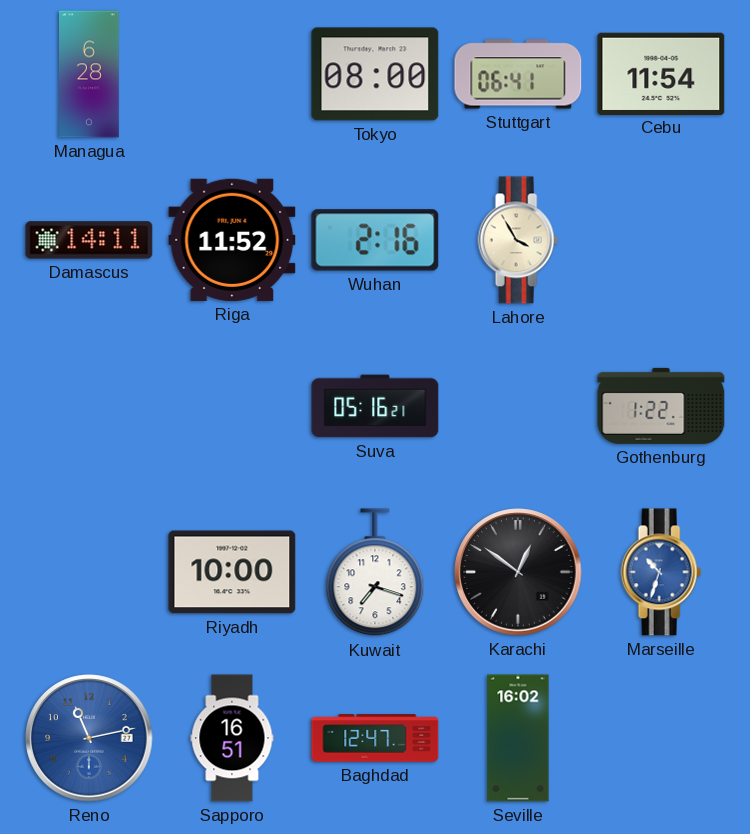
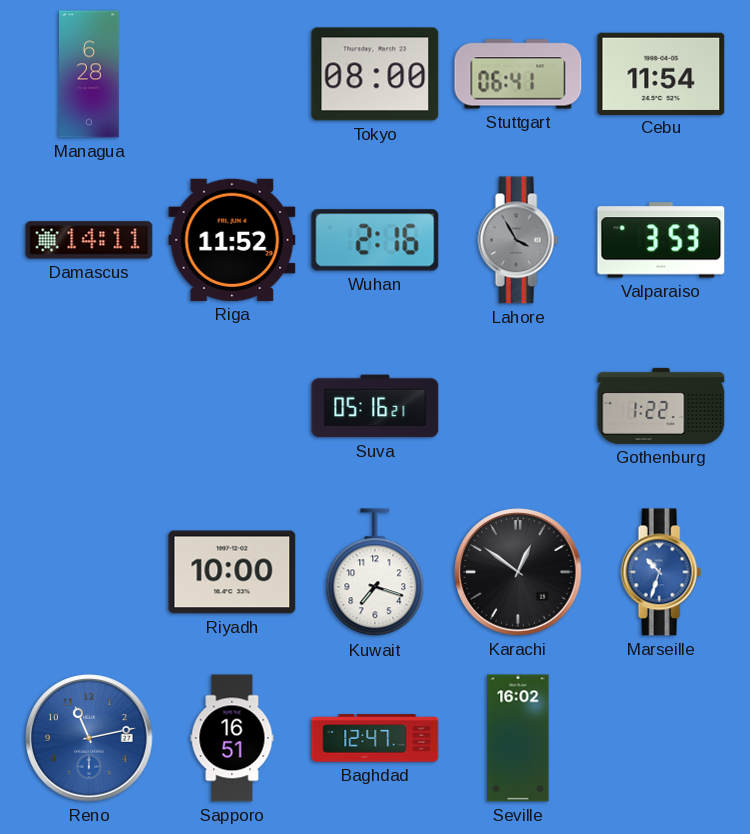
Lahore dial: cream -> grey (518, 240)
Valparaiso: none -> 3:53 (661, 240)
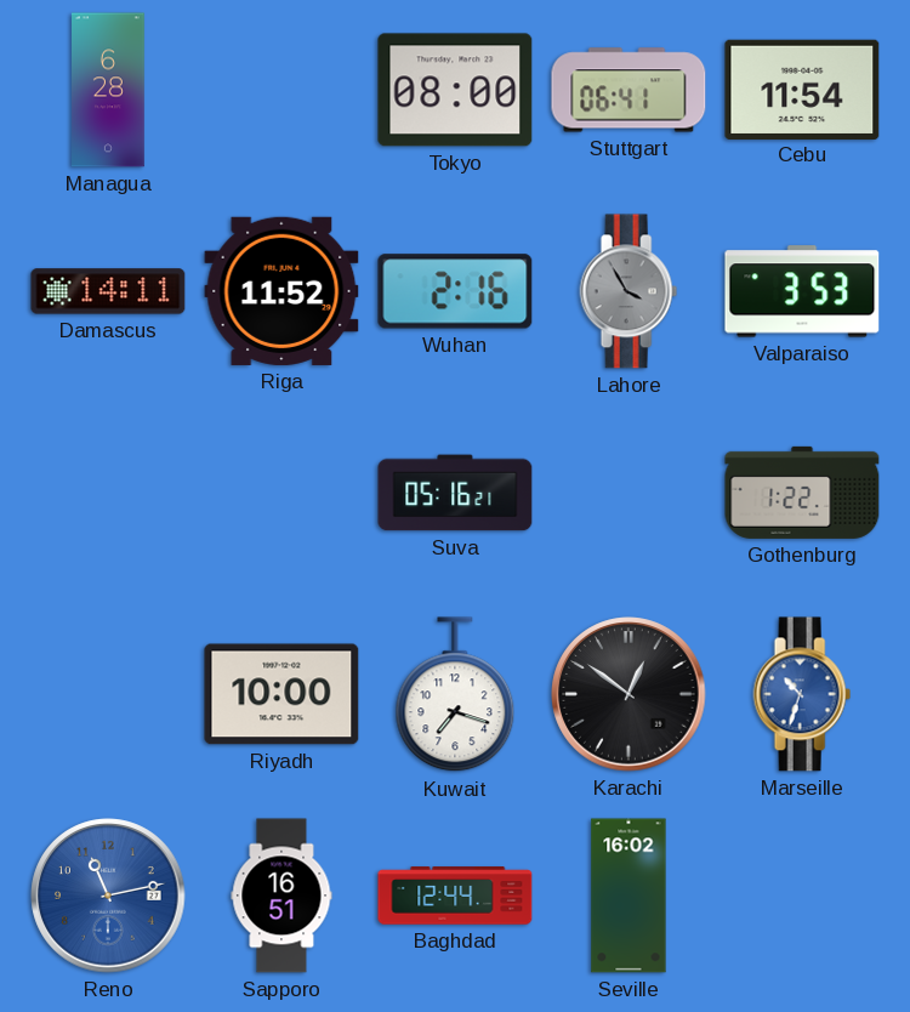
Baghdad: 12:47 -> 12:44 (455, 896)
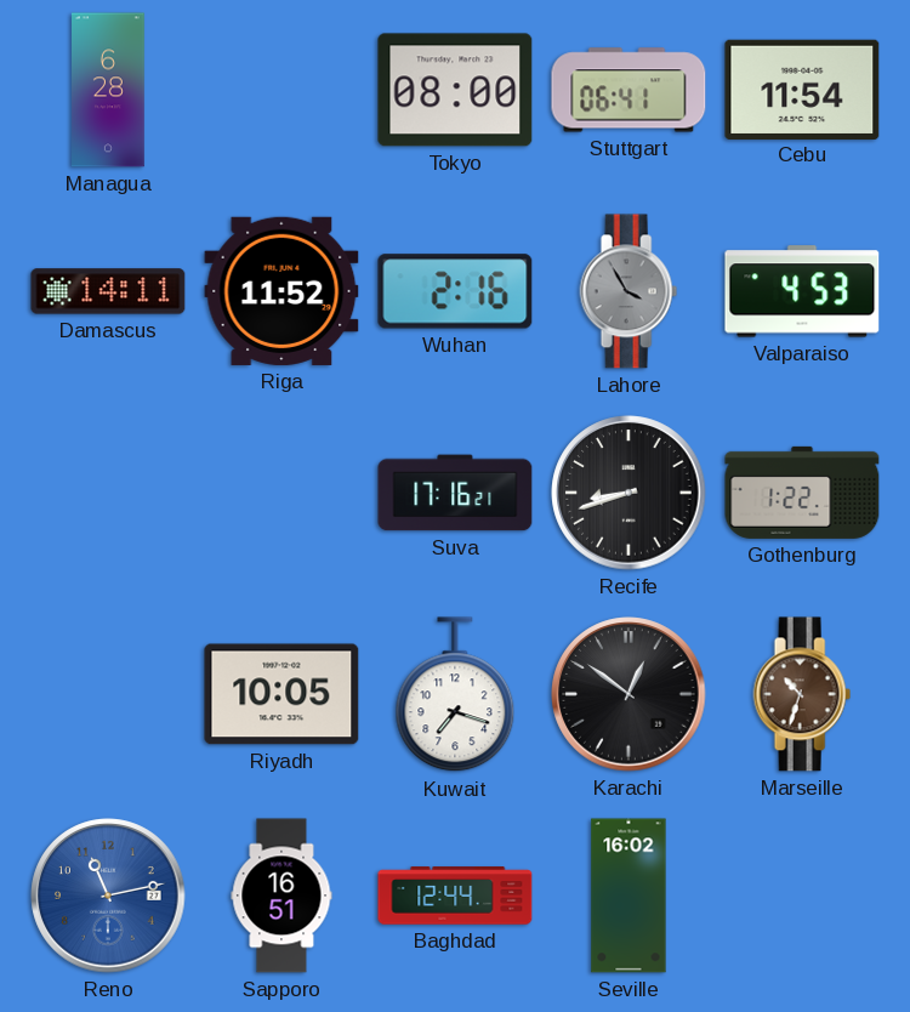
Valparaiso: 3:53 -> 4:53 (802, 291)
Suva: 05:16 -> 17:16 (455, 493)
Recife: none -> 8:42 (629, 493)
Riyadh: 10:00 -> 10:05 (281, 694)
Marseille dial: blue -> brown (802, 694)
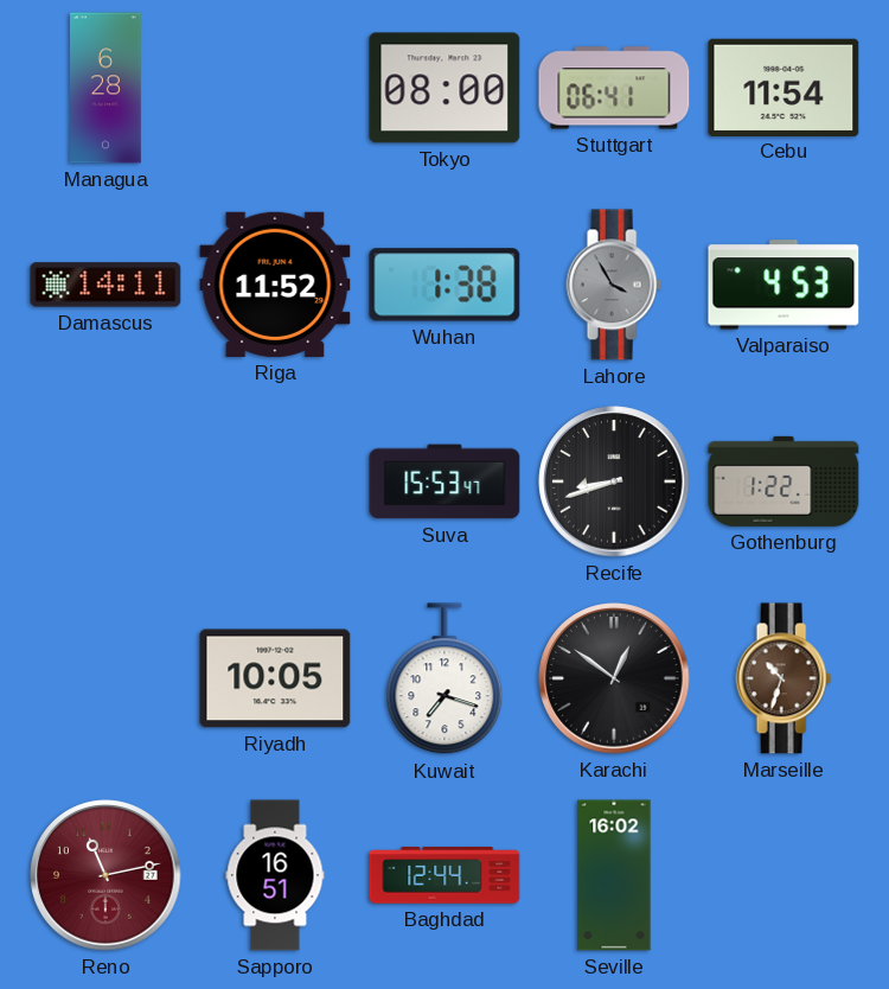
Wuhan: 2:16 -> 1:38 (444, 285)
Suva: 17:16 -> 15:53 (444, 481)
Reno dial: blue -> burgundy (105, 875)
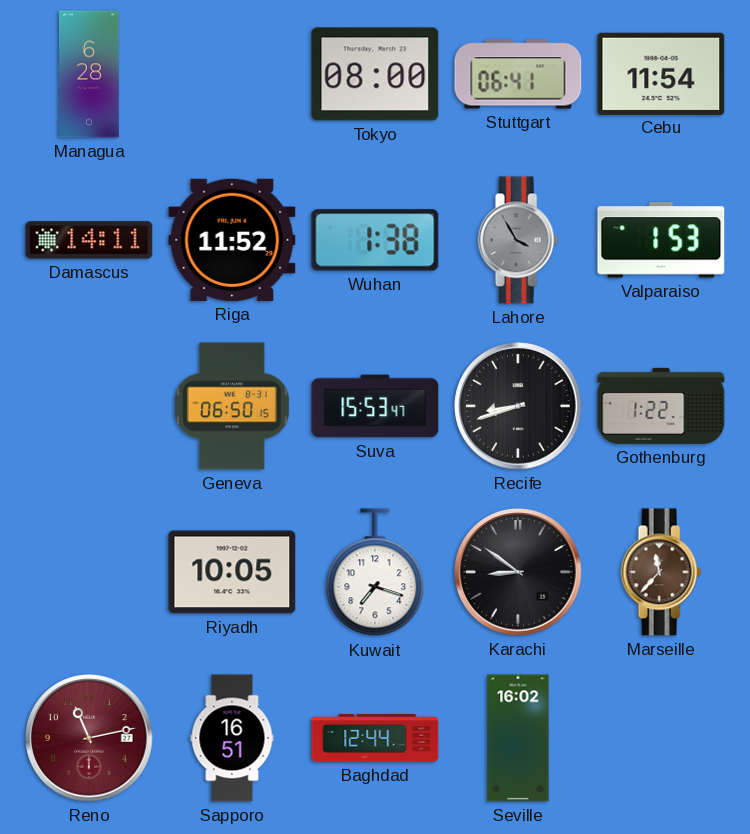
Valparaiso: 4:53 -> 1:53 (661, 240)
Geneva: none -> 06:50 (232, 406)
Karachi: 12:51 -> 8:51 (518, 572)
Marseille: 10:33 -> 11:37 (661, 572)
